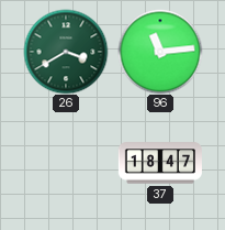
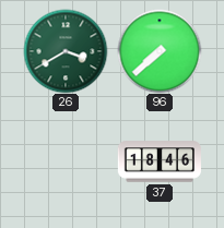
96: 11:14 -> 7:38 (160, 51)
37: 18:47 -> 18:46 (160, 161)
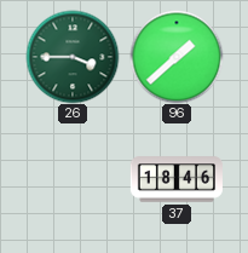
26: 3:40 -> 3:45 (73, 57)
96: 7:38 -> 1:38 (177, 57)
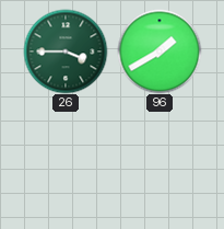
96: 1:38 -> 1:40 (160, 51)
37: 18:46 -> none (177, 179)
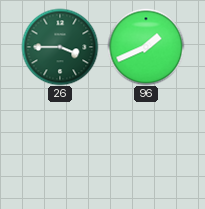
96: 1:40 -> 1:41 (146, 47)
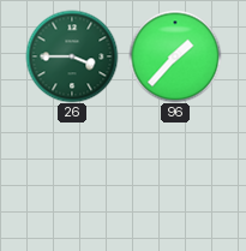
96: 1:41 -> 1:37 (175, 56)
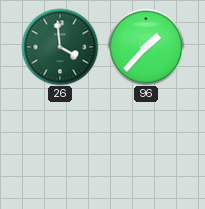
26: 3:45 -> 3:59 (60, 47)
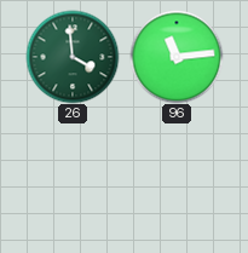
96: 1:37 -> 11:14 (177, 57)
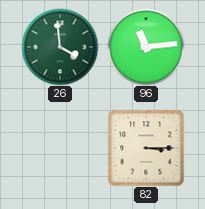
82: none -> 3:15 (146, 148)
